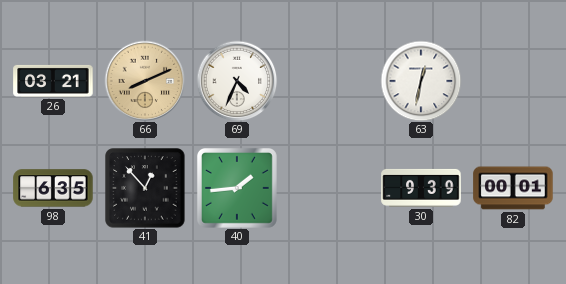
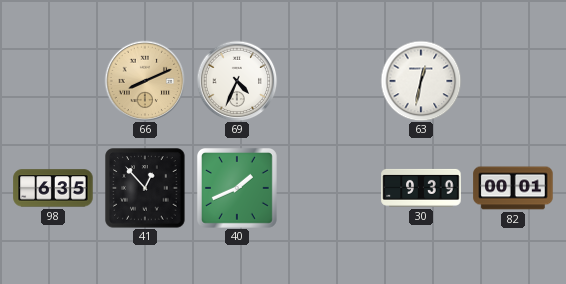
26: 03:21 -> none (53, 81)
40: 1:44 -> 1:41 (237, 188)
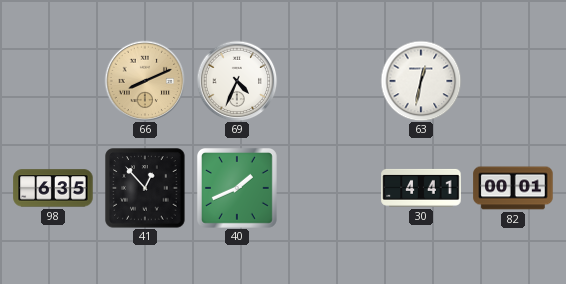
30: 9:39 -> 4:41 (421, 188)
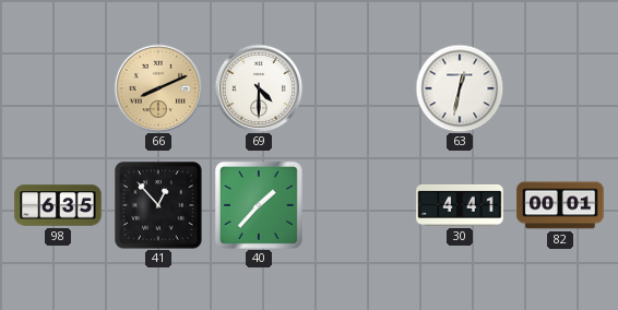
69: 4:34 -> 4:30 (259, 88)
40: 1:41 -> 1:37 (259, 205)
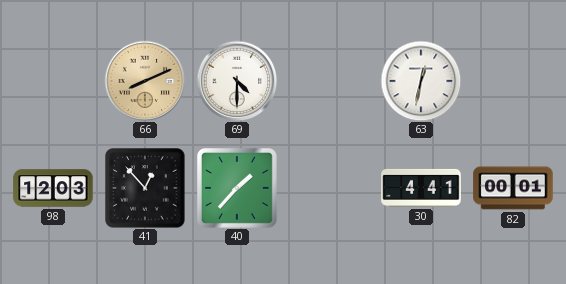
98: 6:35 -> 12:03 (53, 188)
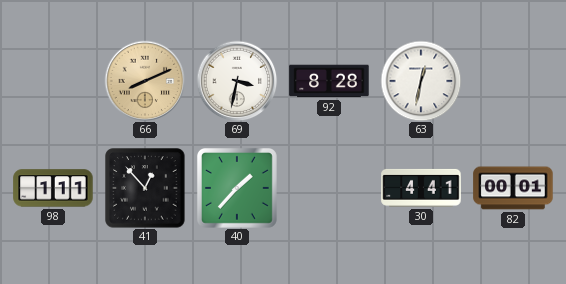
69: 4:30 -> 3:32 (237, 81)
92: none -> 8:28 (329, 81)
98: 12:03 -> 1:11 (53, 188)
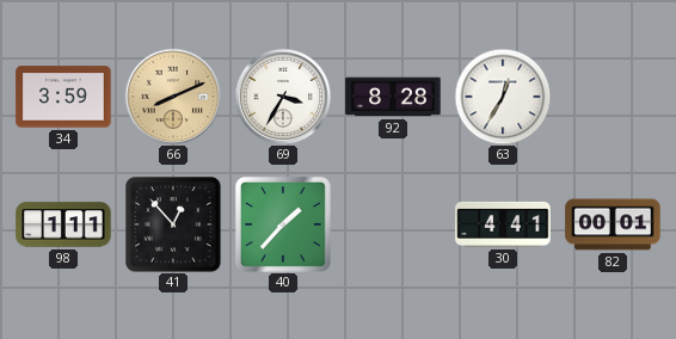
34: none -> 3:59 (63, 97)
69: 3:32 -> 3:35 (283, 97)
63: 12:32 -> 12:35 (503, 97)
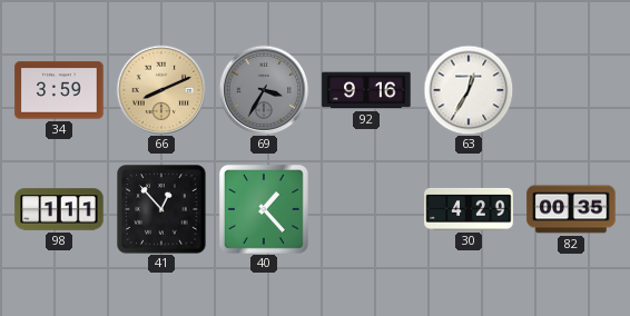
69 dial: white -> grey (264, 90)
92: 8:28 -> 9:16 (366, 90)
40: 1:37 -> 1:23 (264, 209)
30: 4:41 -> 4:29 (469, 209)
82: 00:01 -> 00:35 (571, 209)
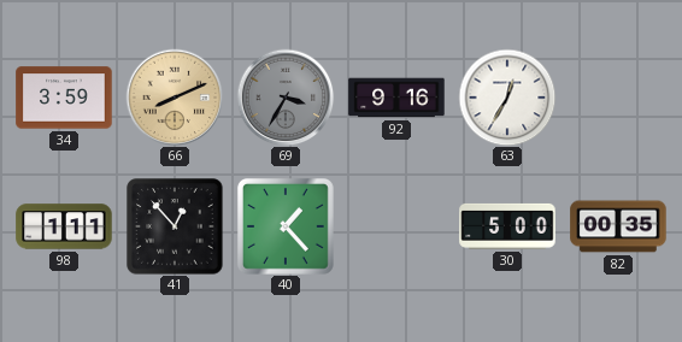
30: 4:29 -> 5:00 (507, 226)
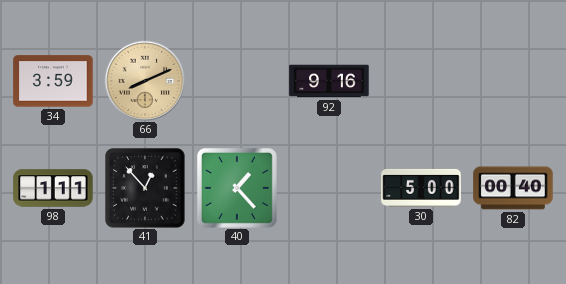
69: 3:35 -> none (286, 98)
63: 12:35 -> none (507, 98)
82: 00:35 -> 00:40 (513, 188)
